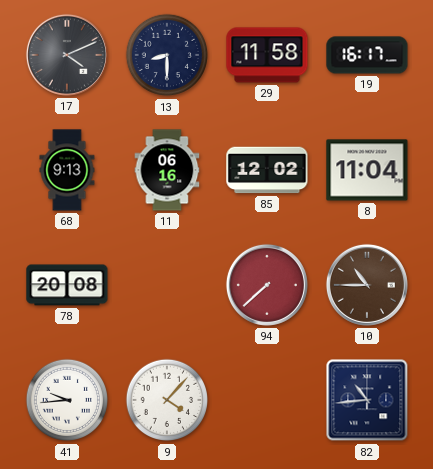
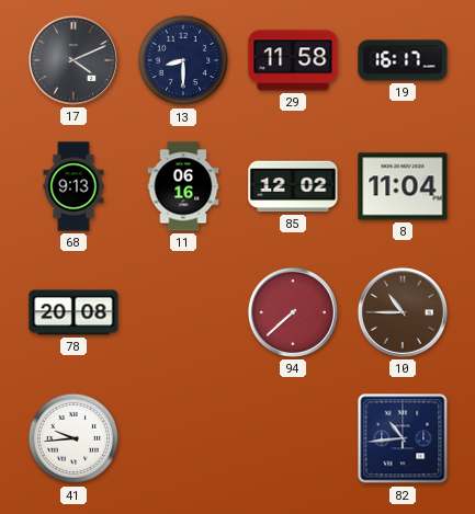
9: 4:07 -> none (167, 400)
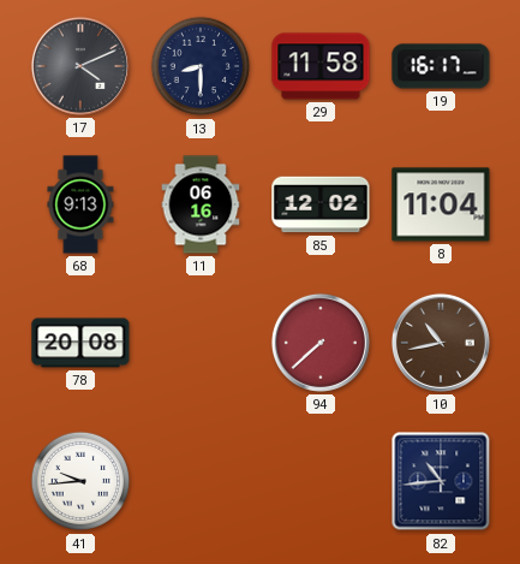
10: 10:45 -> 10:43 (441, 343)
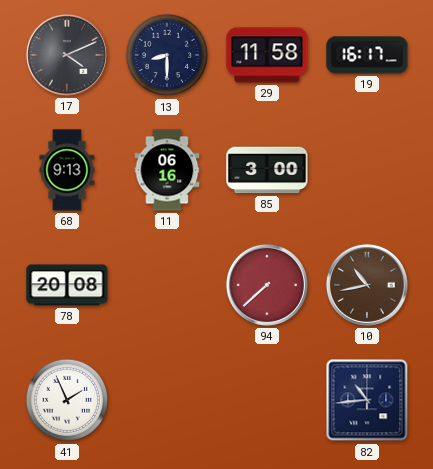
85: 12:02 -> 3:00 (267, 170)
8: 11:04 -> none (441, 204)
41: 9:44 -> 1:56 (67, 400)
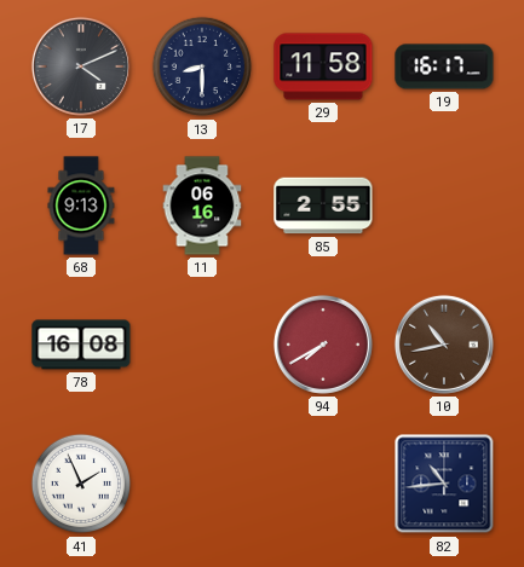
85: 3:00 -> 2:55 (323, 206)
78: 20:08 -> 16:08 (81, 345)
94: 7:38 -> 7:40 (323, 345)
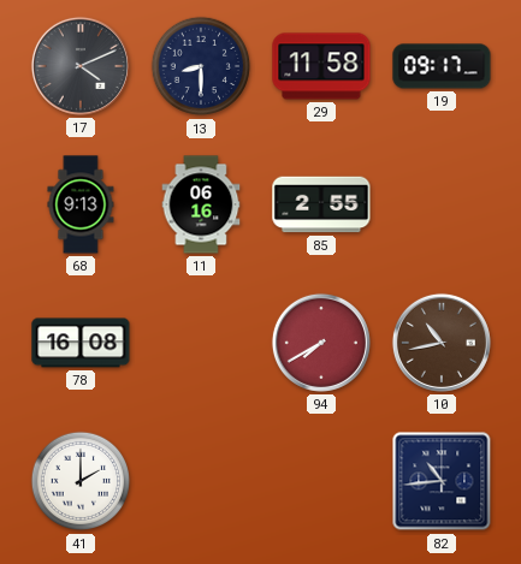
19: 16:17 -> 09:17 (442, 66)
41: 1:56 -> 2:00 (81, 481)
